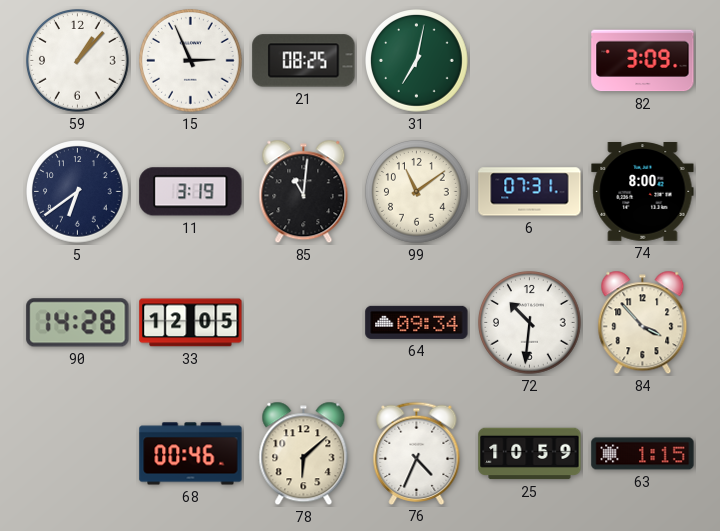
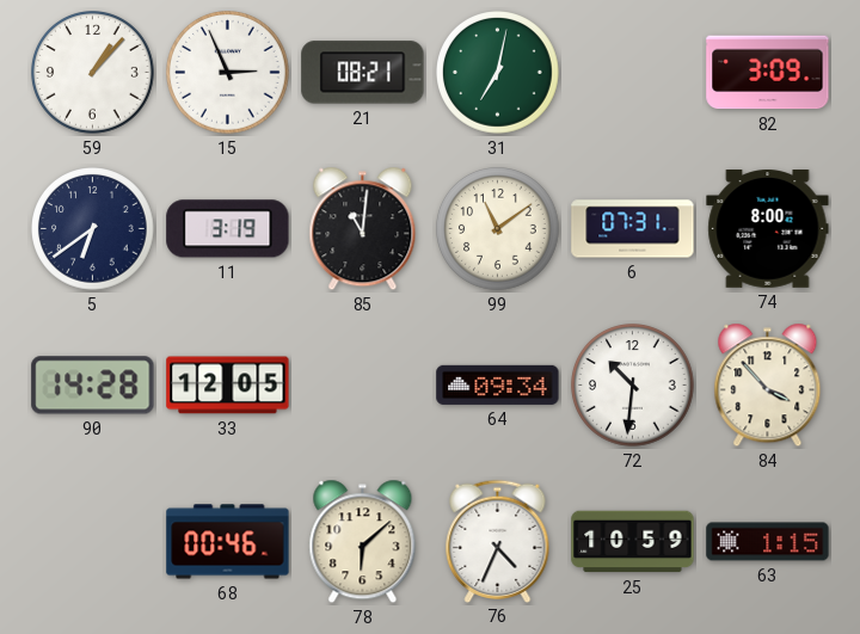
21: 08:25 -> 08:21 (363, 73)
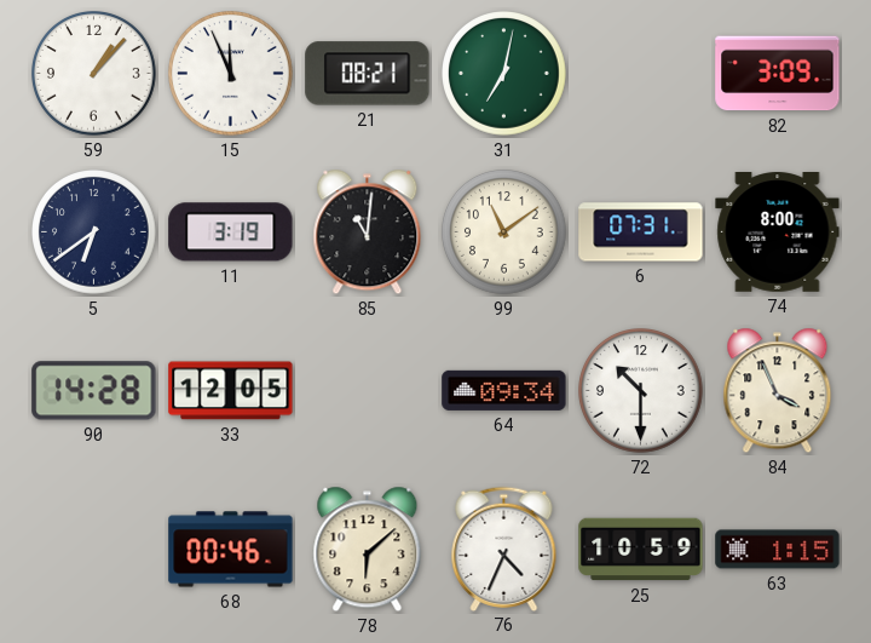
15: 2:56 -> 11:56 (231, 74)
72: 10:31 -> 10:30 (641, 391)
84: 3:53 -> 3:56 (778, 391)
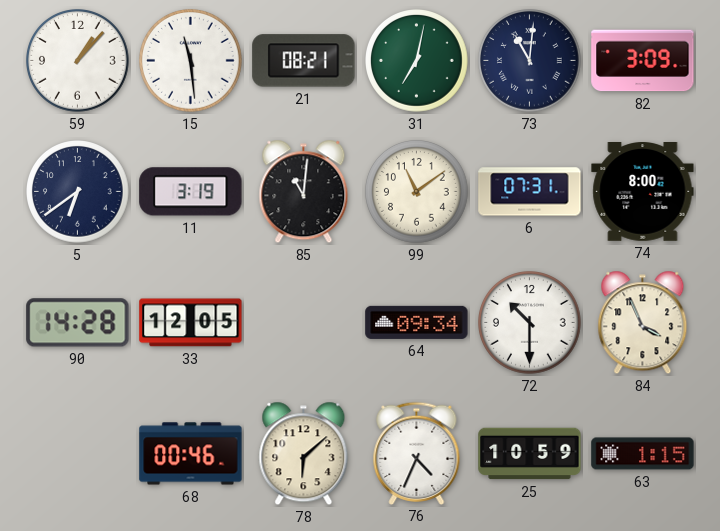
15: 11:56 -> 11:29 (191, 61)
73: none -> 11:01 (530, 61)
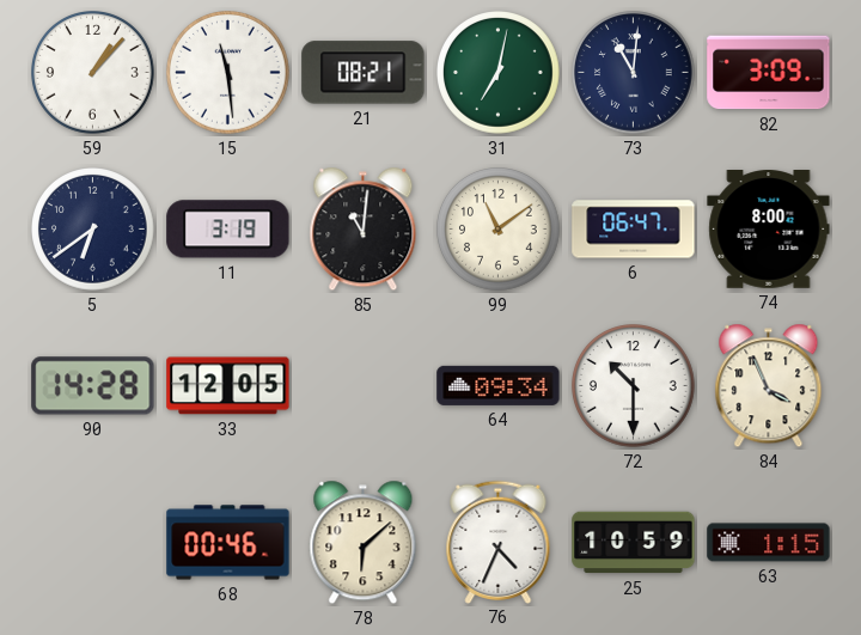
6: 07:31 -> 06:47 (634, 230)
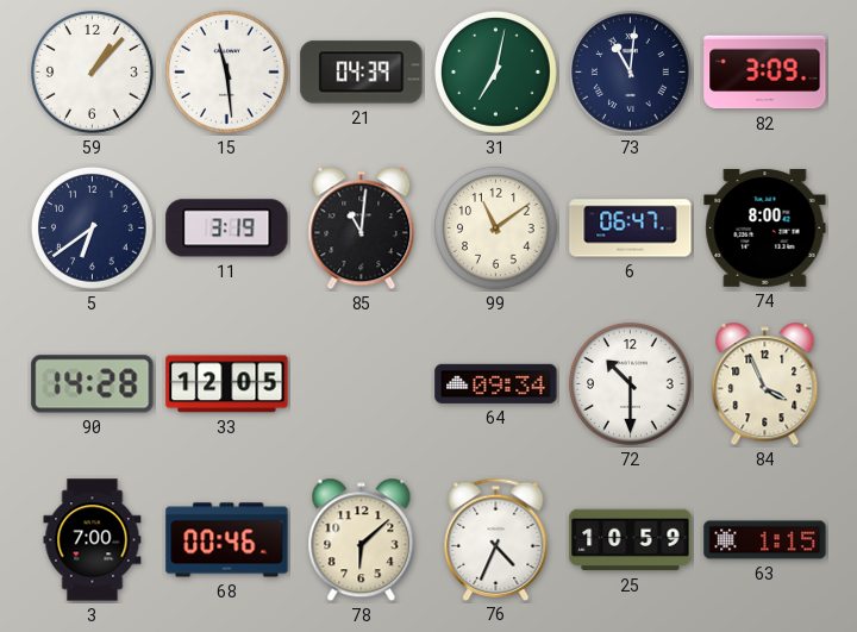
21: 08:21 -> 04:39 (362, 73)
3: none -> 7:00 (93, 540)
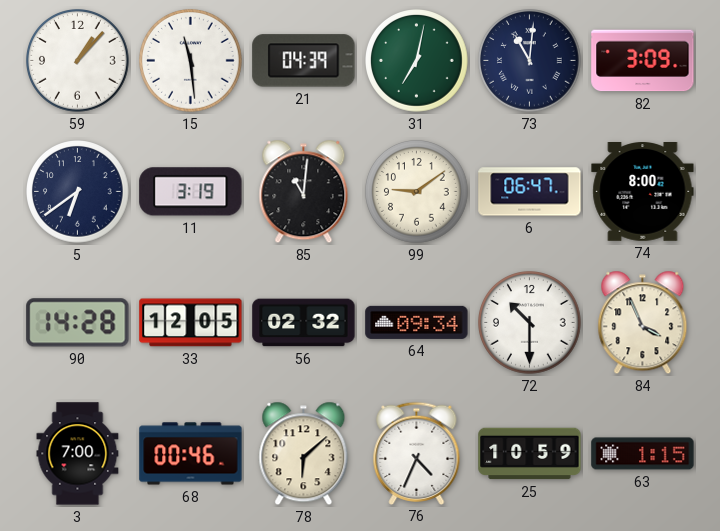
99: 11:09 -> 9:09 (417, 192)
56: none -> 02:32 (304, 323)
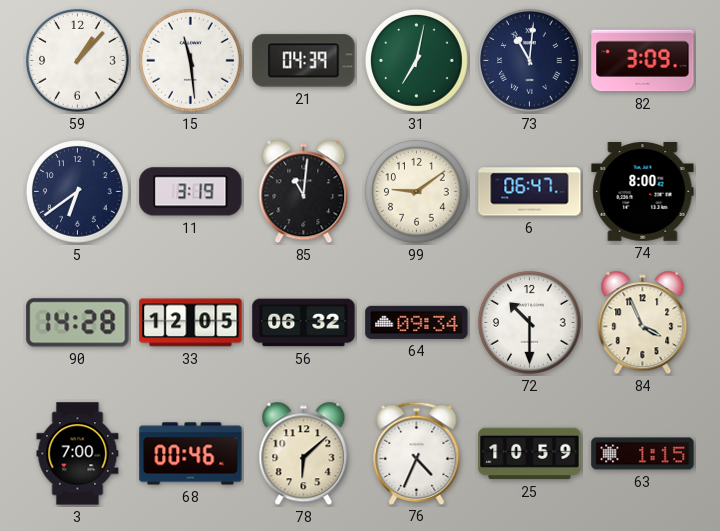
56: 02:32 -> 06:32 (304, 323)
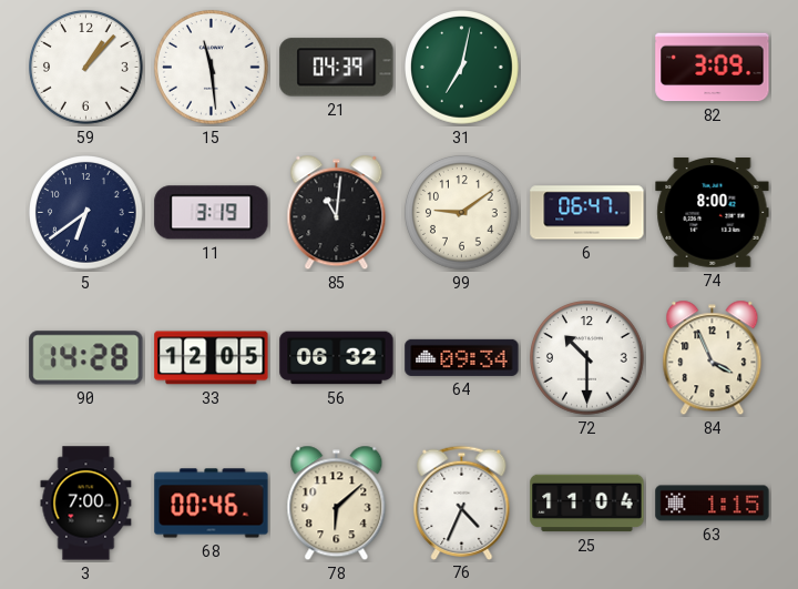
73: 11:01 -> none (530, 61)
25: 10:59 -> 11:04 (587, 504)
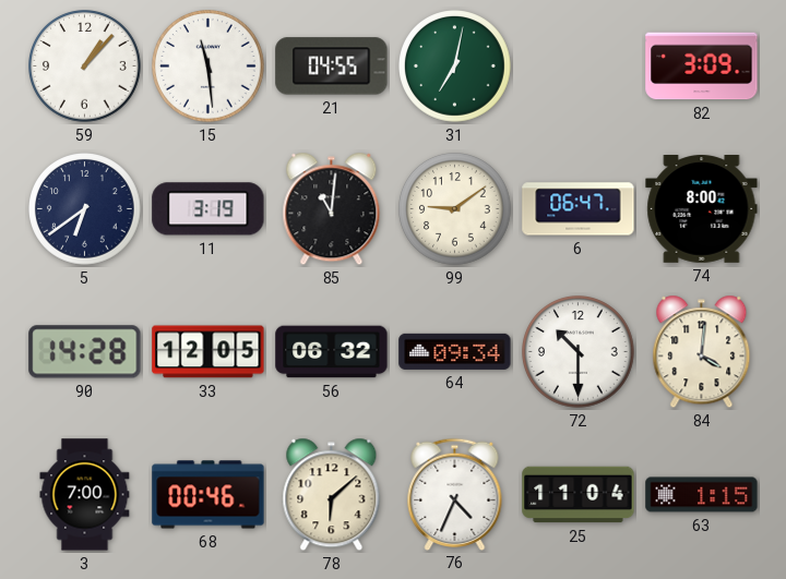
21: 04:39 -> 04:55 (332, 67)
84: 3:56 -> 4:01 (702, 352)
